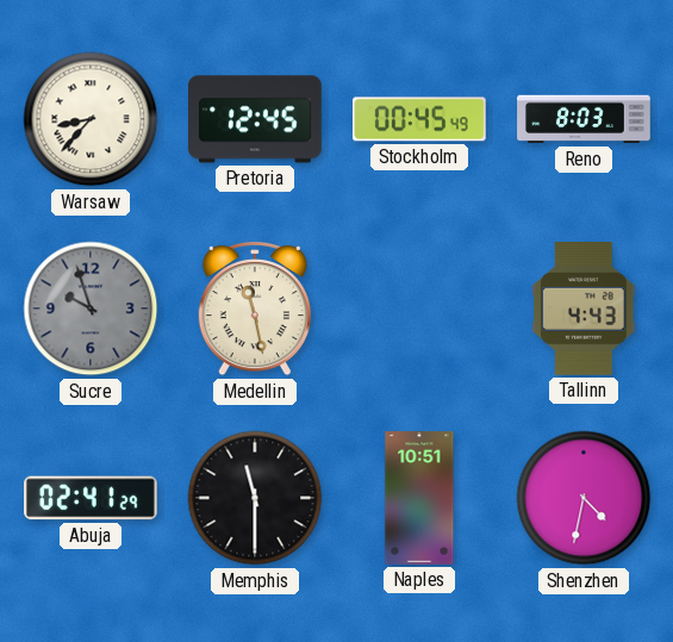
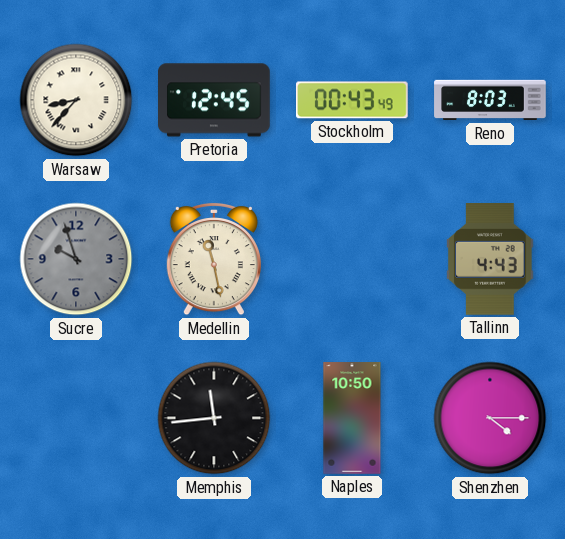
Stockholm: 00:45 -> 00:43 (353, 100)
Abuja: 02:41 -> none (92, 498)
Memphis: 11:30 -> 11:44 (214, 418)
Naples: 10:51 -> 10:50 (352, 418)
Shenzhen: 4:32 -> 4:15 (490, 418)
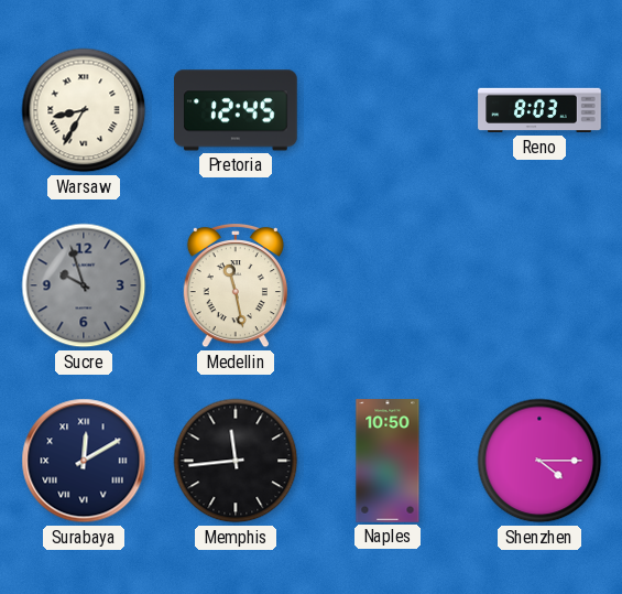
Warsaw: 8:37 -> 8:35 (84, 110)
Stockholm: 00:43 -> none (353, 100)
Tallinn: 4:43 -> none (490, 260)
Surabaya: none -> 12:10 (84, 461)
